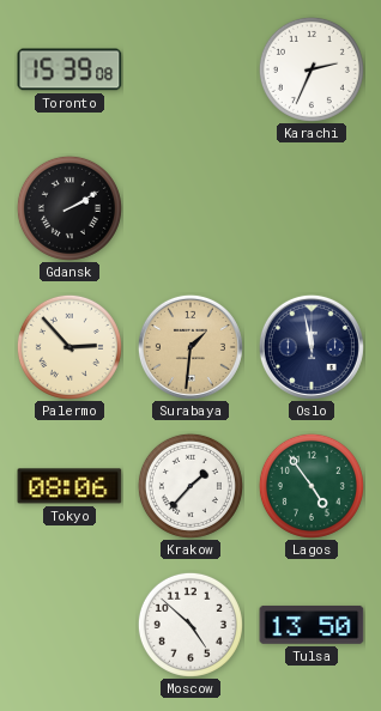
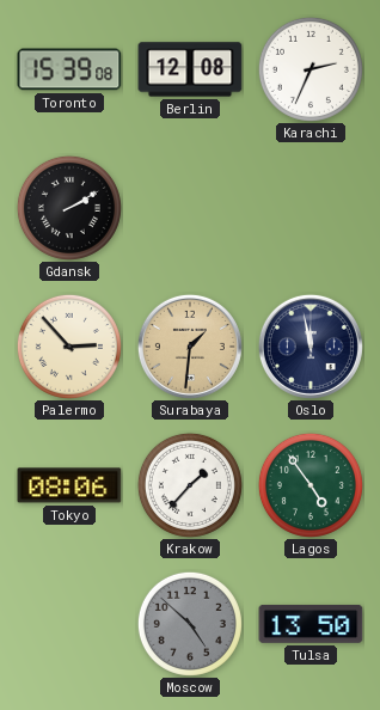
Berlin: none -> 12:08 (190, 69)
Moscow dial: white -> grey (190, 624)
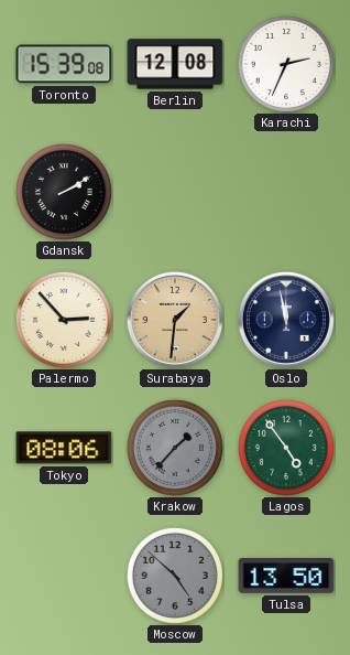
Krakow dial: white -> grey (175, 448)
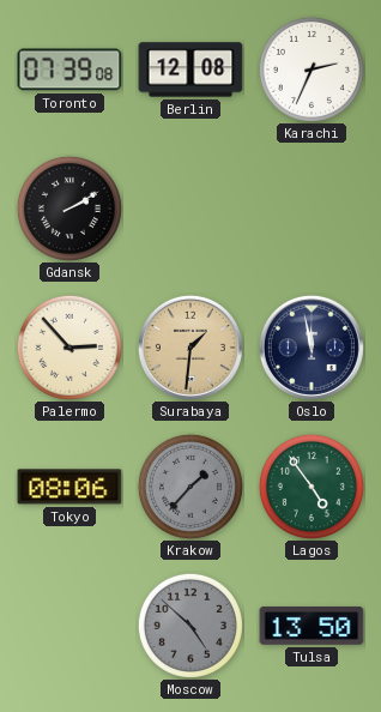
Toronto: 15:39 -> 07:39 (69, 70)
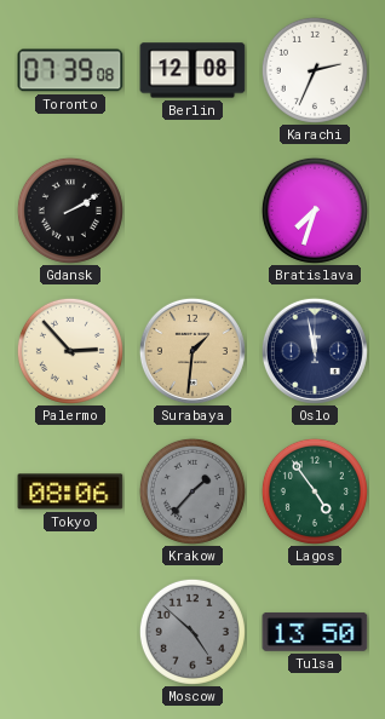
Bratislava: none -> 7:33 (315, 211)
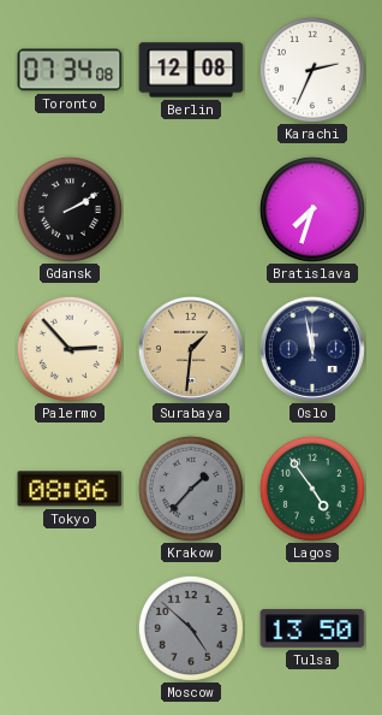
Toronto: 07:39 -> 07:34 (70, 70)
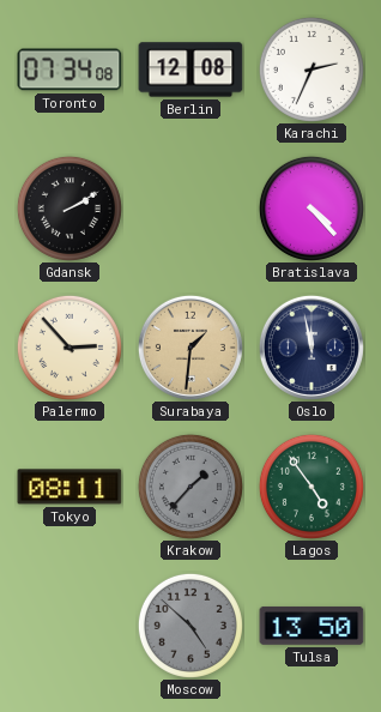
Bratislava: 7:33 -> 4:23 (312, 209)
Tokyo: 08:06 -> 08:11 (69, 487)
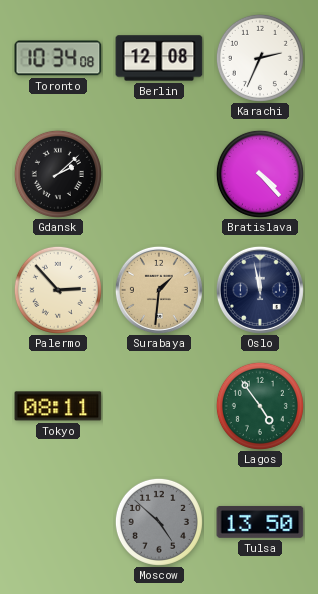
Toronto: 07:34 -> 10:34 (58, 58)
Gdansk: 2:10 -> 2:08 (58, 174)
Krakow: 1:37 -> none (190, 487)
